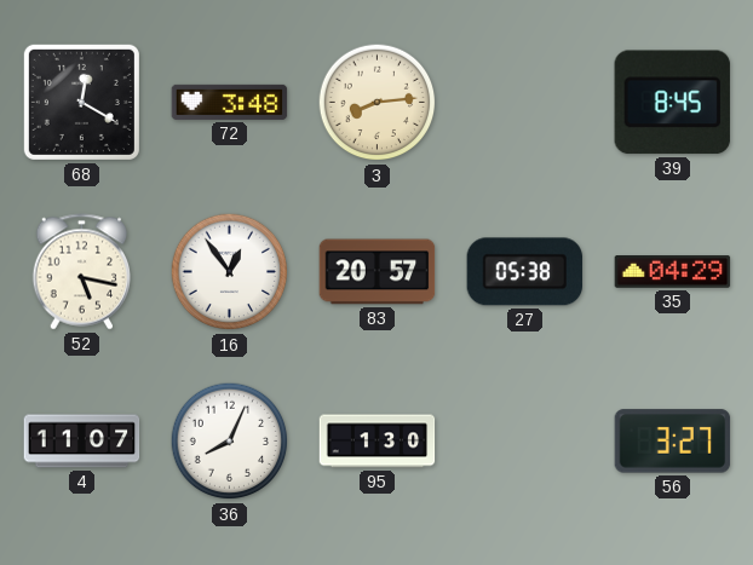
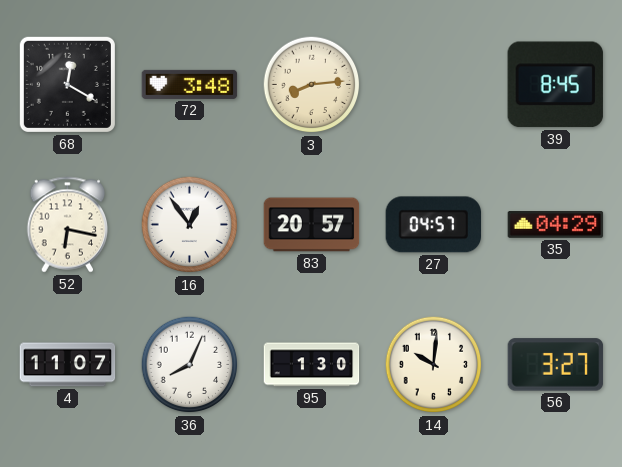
52: 5:17 -> 6:17 (68, 225)
27: 05:38 -> 04:57 (434, 225)
14: none -> 10:01 (434, 365)
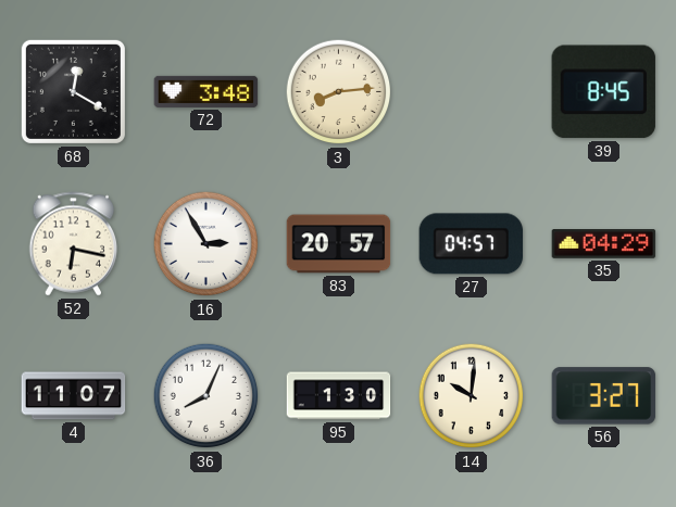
16: 12:54 -> 2:55 (206, 244)
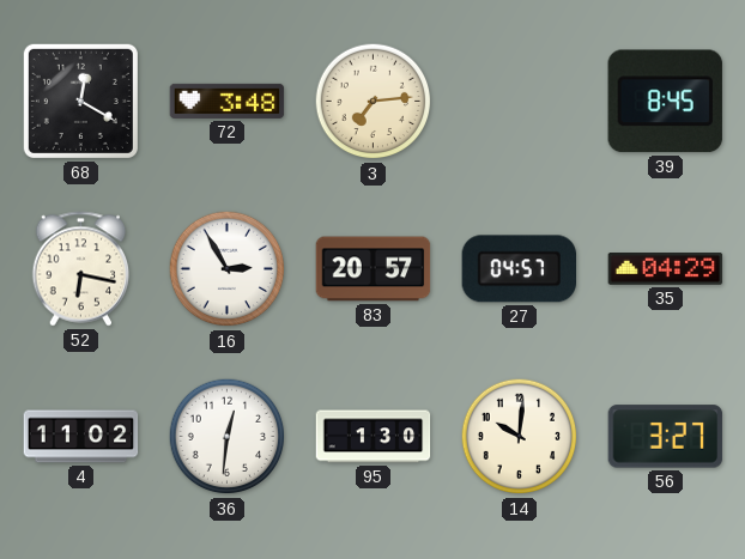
3: 8:14 -> 7:14 (374, 102)
4: 11:07 -> 11:02 (81, 437)
36: 8:04 -> 12:31 (228, 437)
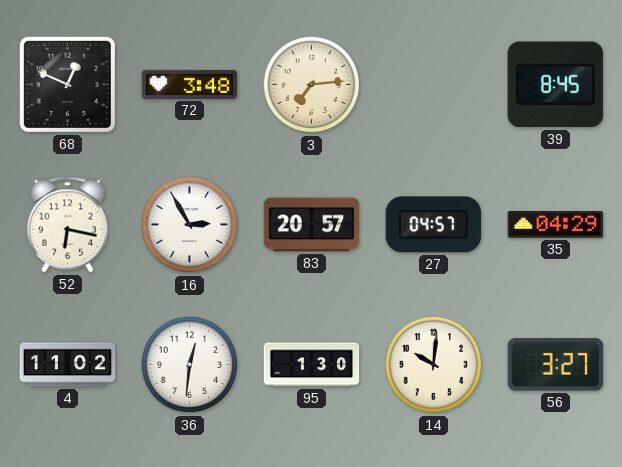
68: 12:20 -> 12:49 (67, 84)
